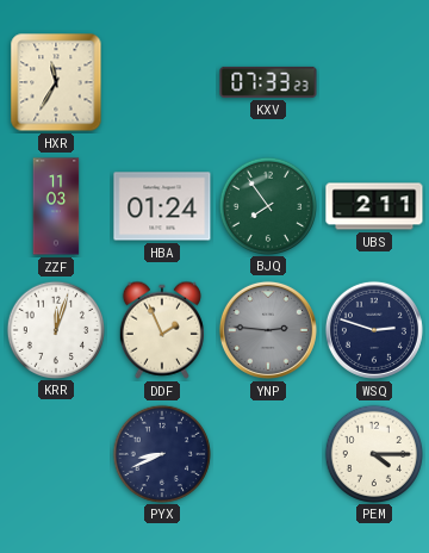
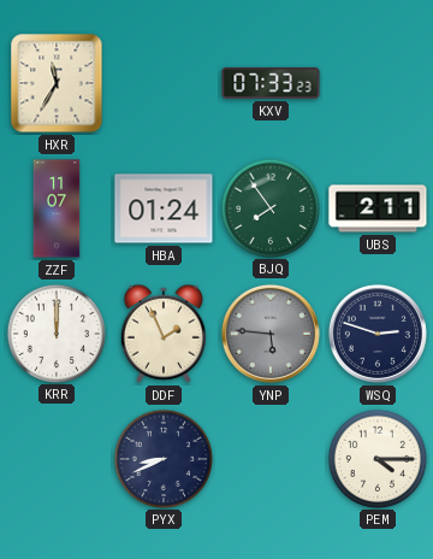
ZZF: 11:03 -> 11:07 (57, 208)
KRR: 12:03 -> 12:00 (55, 333)
YNP: 2:46 -> 5:46 (271, 334)
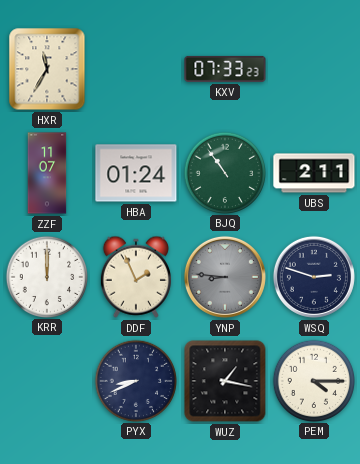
BJQ: 7:54 -> 10:54 (224, 172)
YNP: 5:46 -> 8:46 (225, 277)
WUZ: none -> 1:17 (225, 381)
